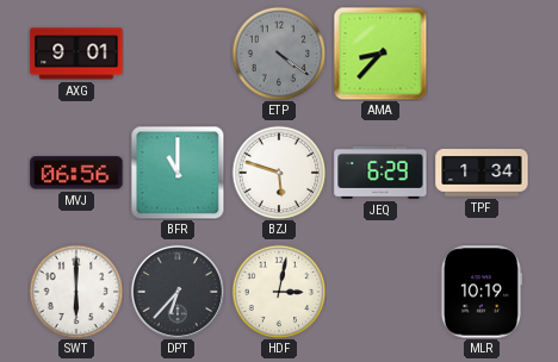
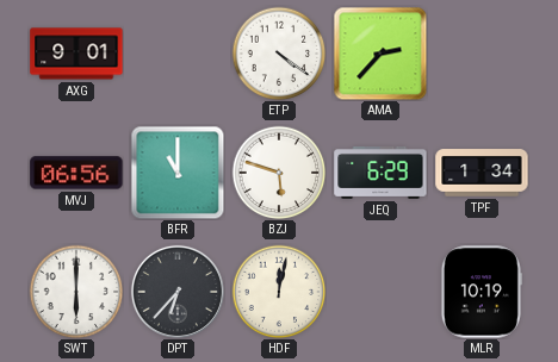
ETP dial: grey -> white (279, 54)
AMA: 8:37 -> 2:37 (380, 54)
HDF: 3:02 -> 12:02 (279, 292)
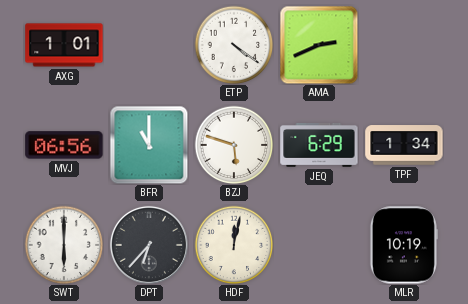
AXG: 9:01 -> 1:01 (64, 45)
AMA: 2:37 -> 2:41 (319, 45)
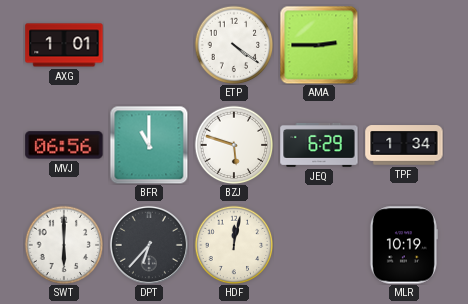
AMA: 2:41 -> 2:45 (319, 45)
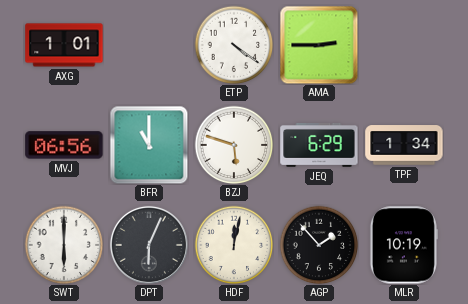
DPT: 6:37 -> 6:04 (149, 245)
AGP: none -> 1:53 (319, 245)
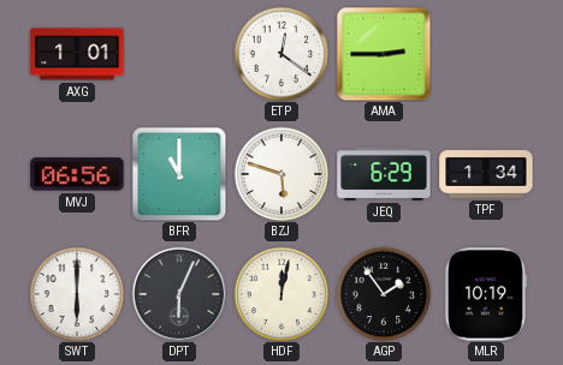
ETP: 4:21 -> 12:21 (281, 54)
AGP: 1:53 -> 1:54 (384, 294)
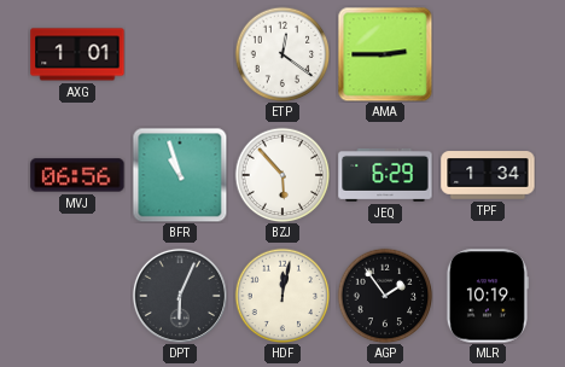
BFR: 11:00 -> 10:57 (180, 175)
BZJ: 5:48 -> 5:53 (282, 175)
SWT: 6:00 -> none (77, 294)
